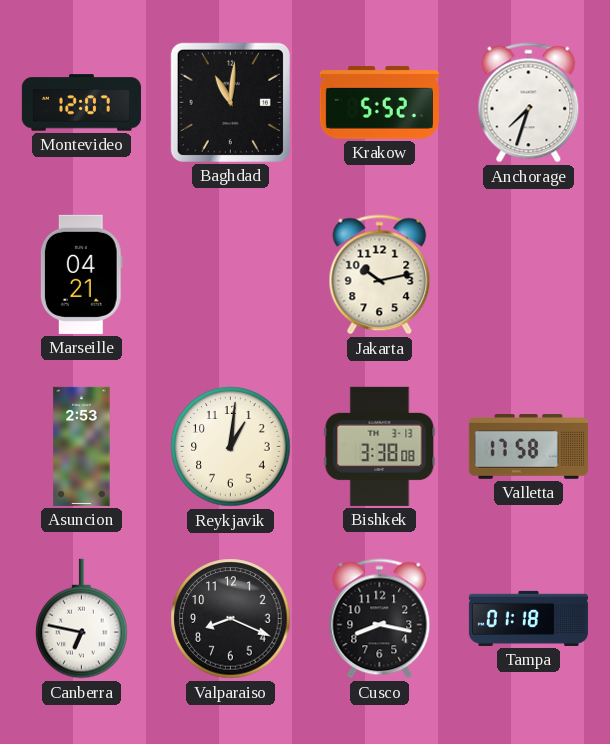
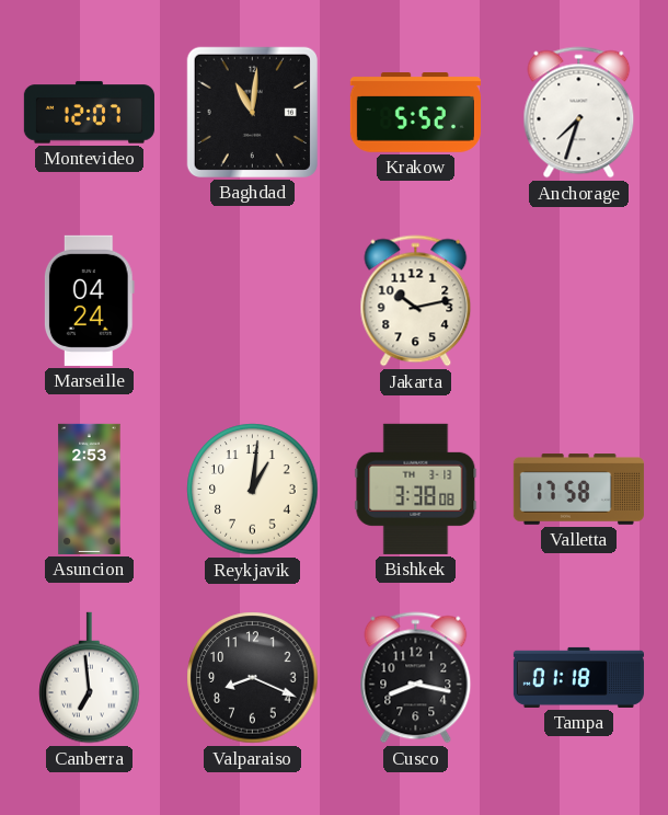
Marseille: 04:21 -> 04:24 (89, 300)
Canberra: 6:47 -> 6:59 (90, 678)
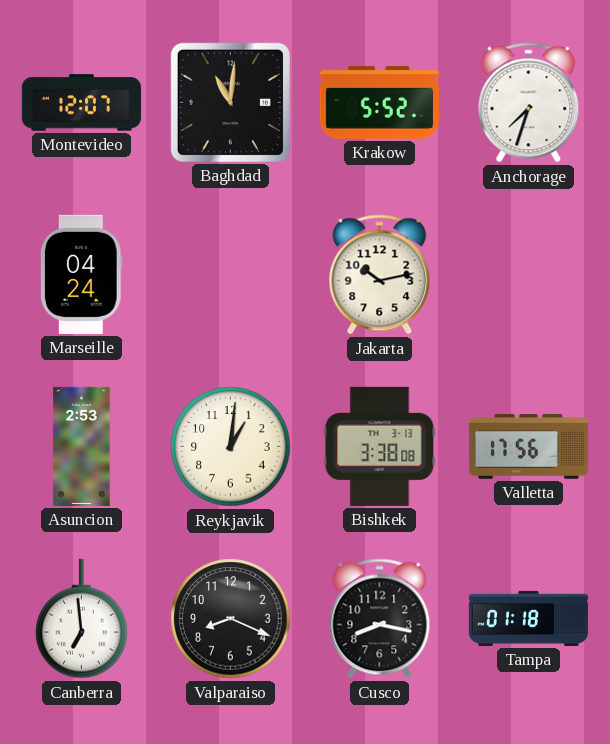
Valletta: 17:58 -> 17:56 (528, 447)
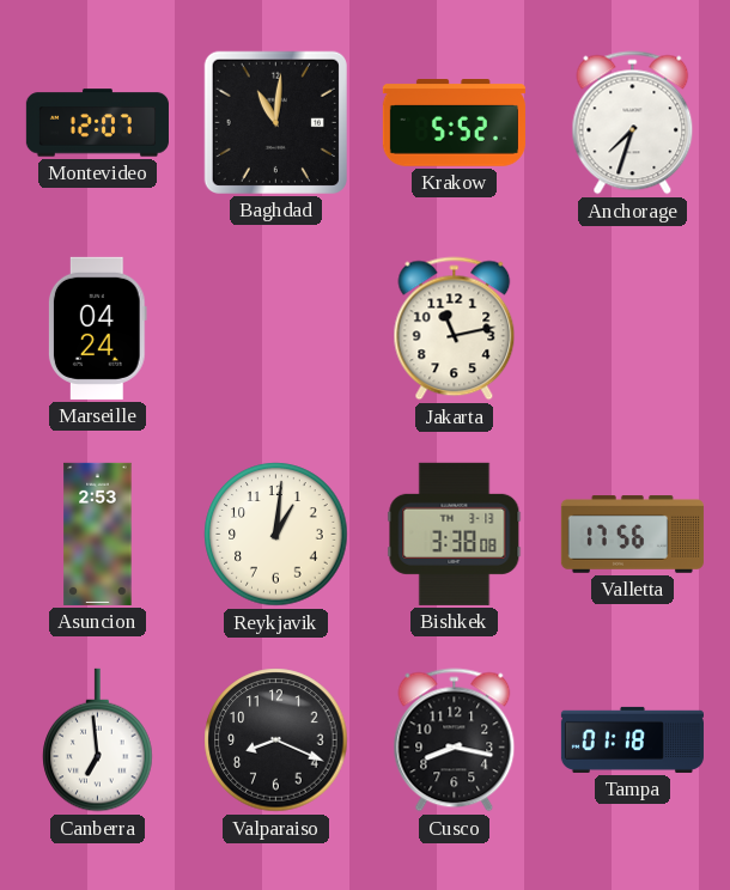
Jakarta: 10:13 -> 11:13 (455, 329)
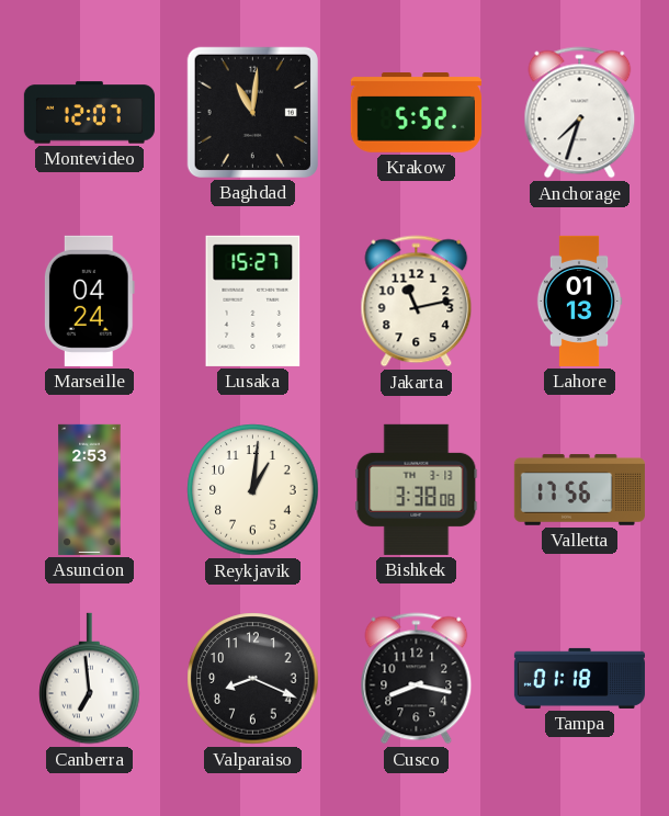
Lusaka: none -> 15:27 (253, 301)
Lahore: none -> 01:13 (579, 301)
